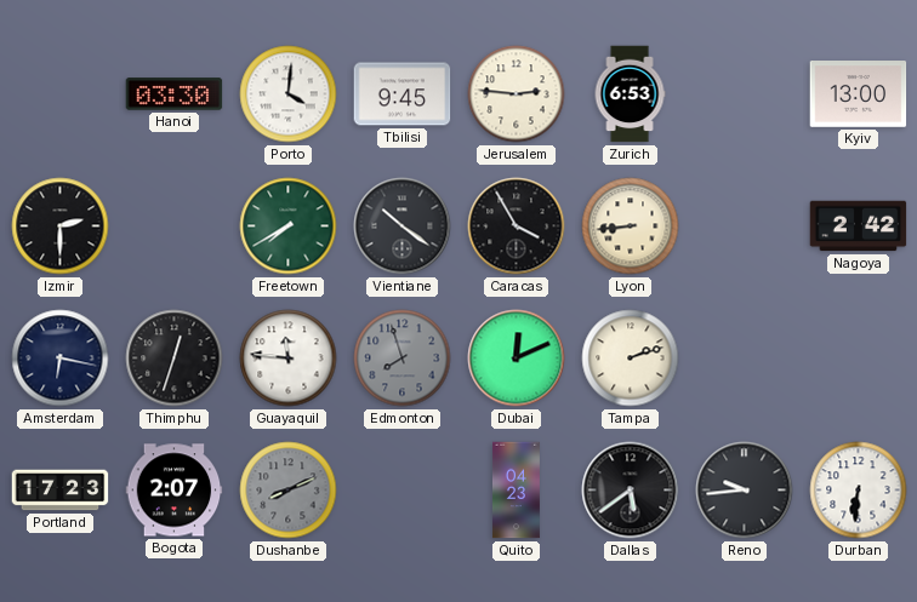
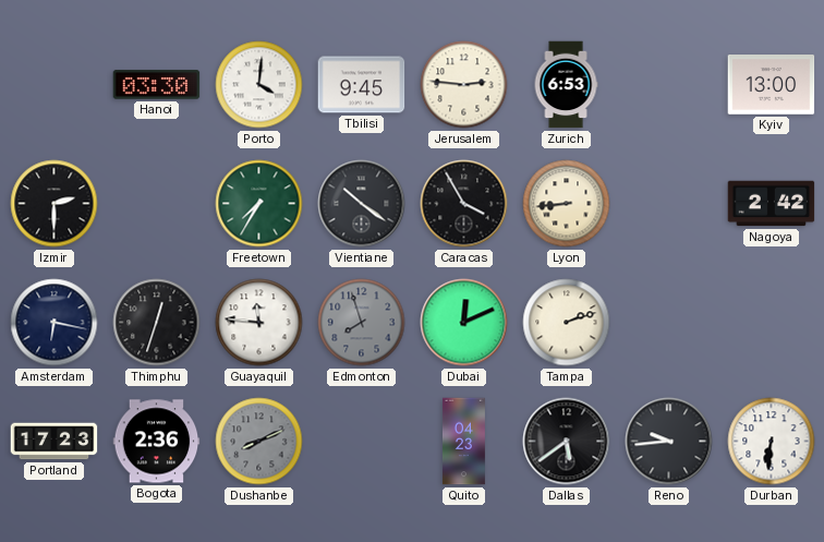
Freetown: 7:40 -> 7:35 (259, 204)
Bogota: 2:07 -> 2:36 (157, 442)
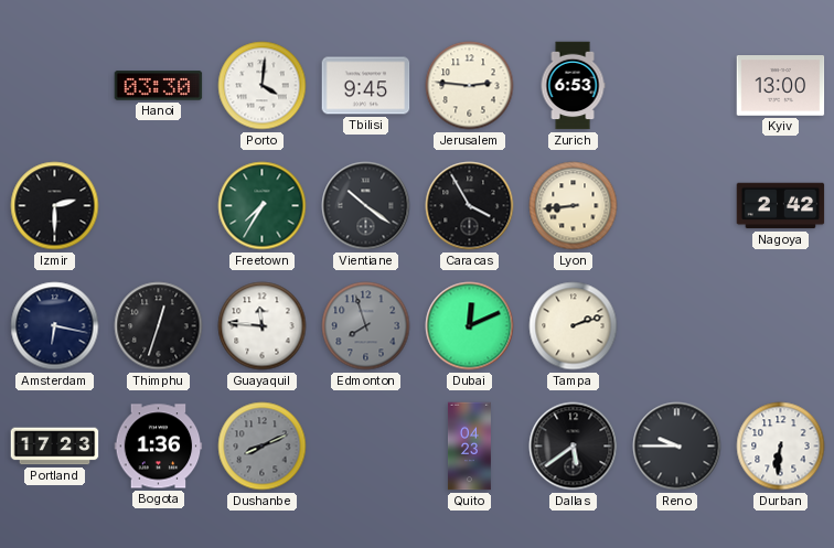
Bogota: 2:36 -> 1:36 (159, 447)
Reno: 9:44 -> 9:45 (677, 447)
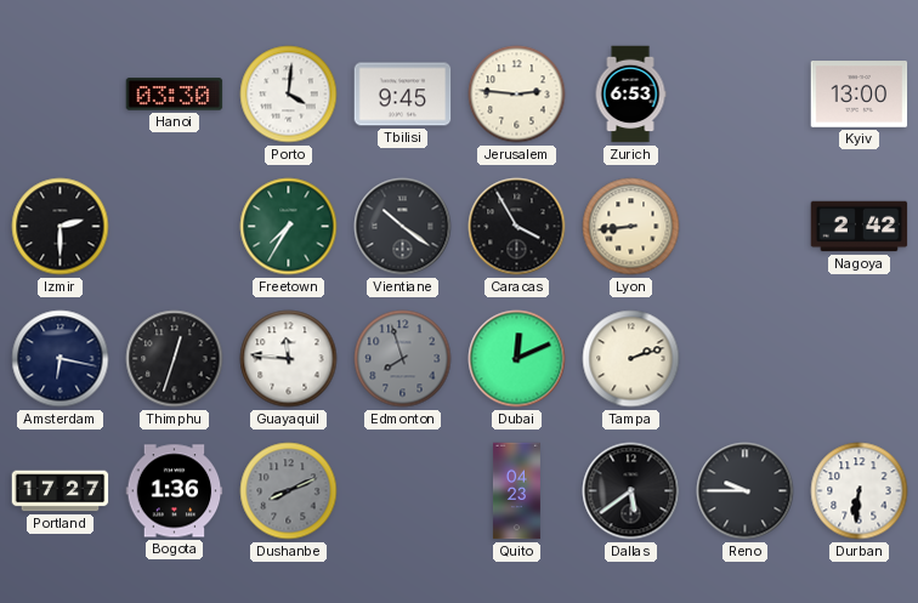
Portland: 17:23 -> 17:27 (61, 491)
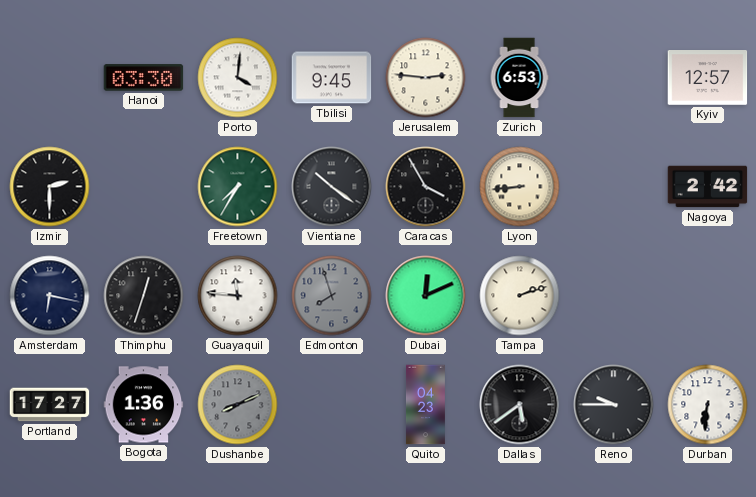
Kyiv: 13:00 -> 12:57 (708, 78)
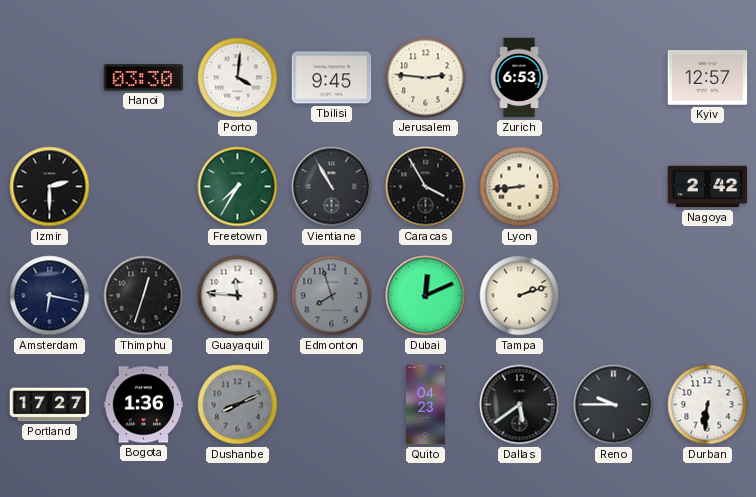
Vientiane: 10:21 -> 10:55 (332, 187)
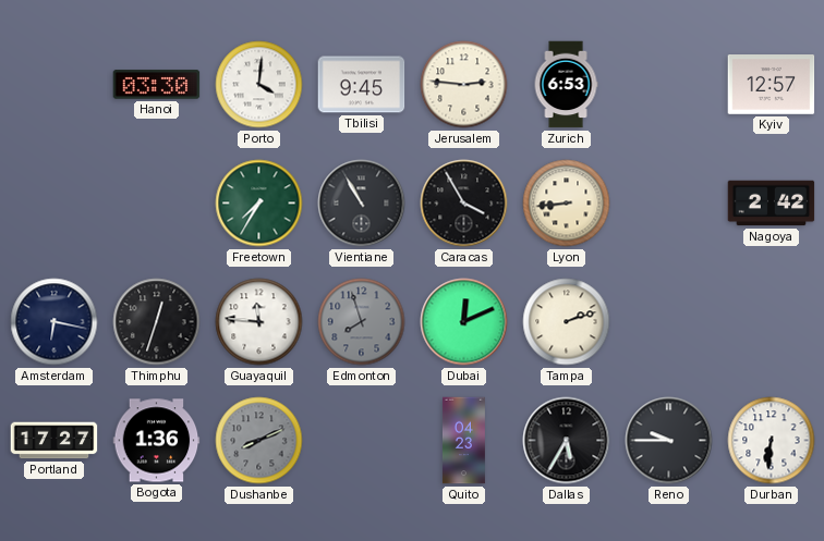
Izmir: 2:30 -> none (50, 187)
Dallas: 5:39 -> 5:35 (567, 441)
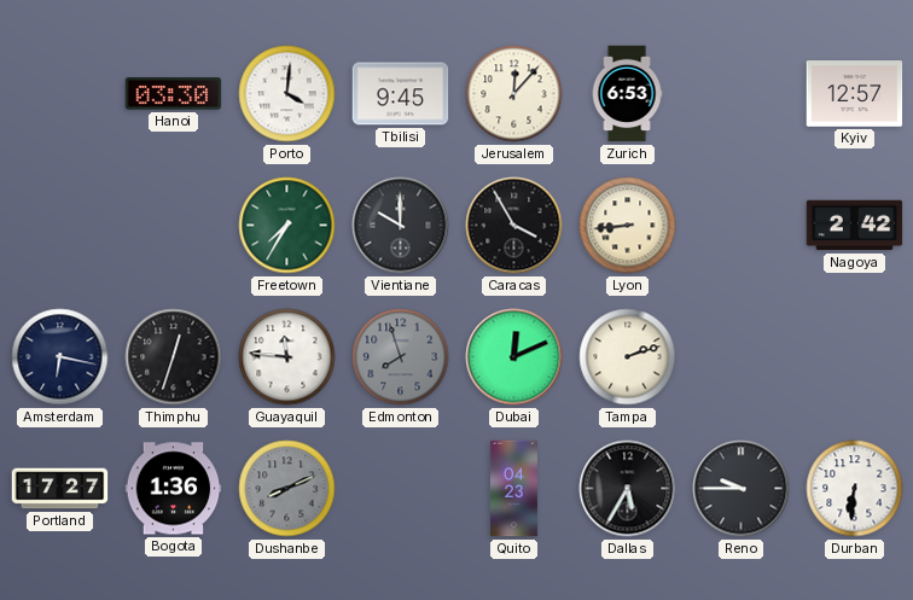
Jerusalem: 2:46 -> 12:07 (514, 94)
Vientiane: 10:55 -> 10:00 (401, 226)
